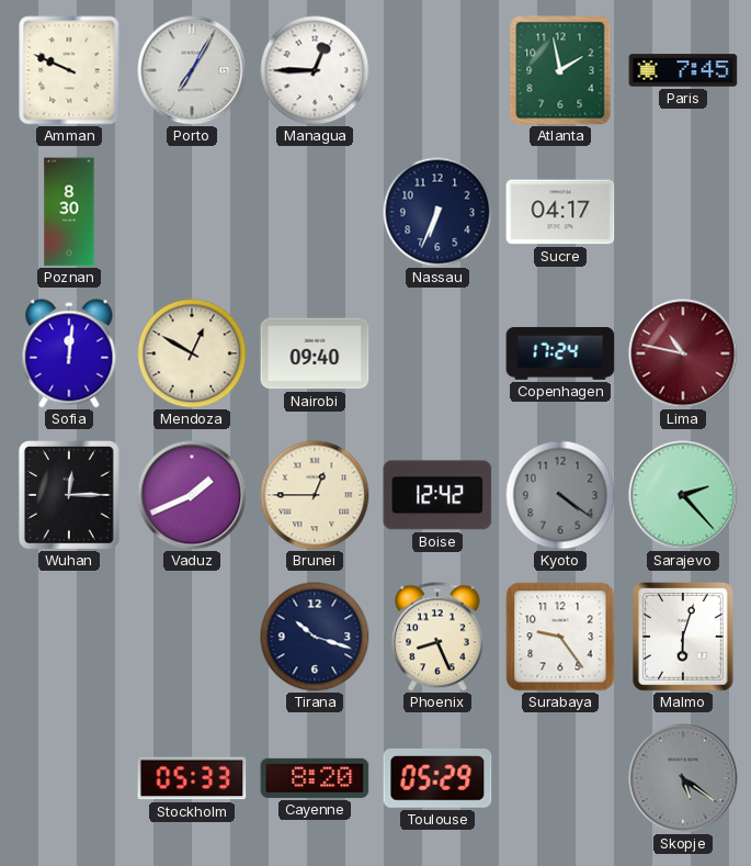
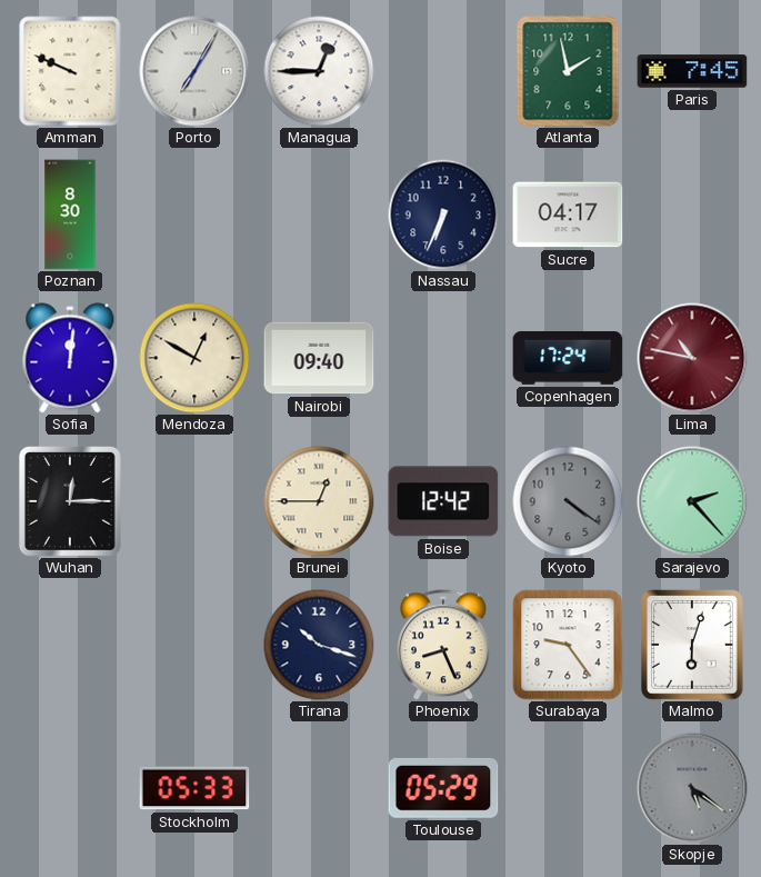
Vaduz: 1:41 -> none (192, 495)
Cayenne: 8:20 -> none (315, 778)
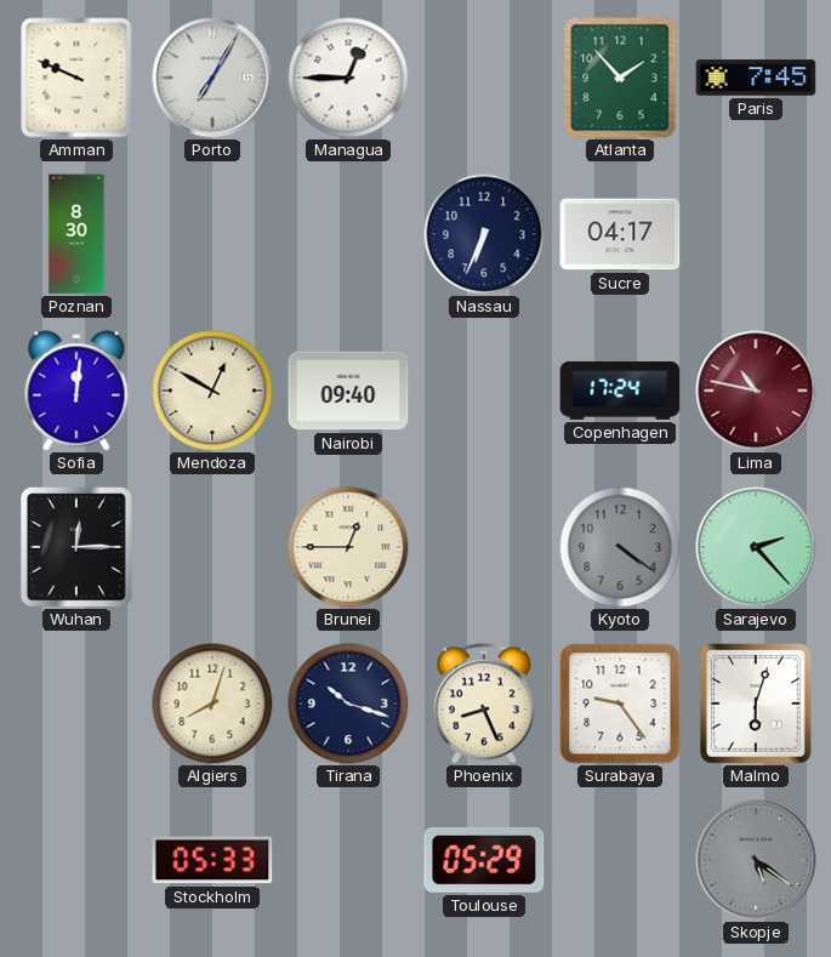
Atlanta: 1:58 -> 1:53 (620, 78)
Boise: 12:42 -> none (443, 501)
Algiers: none -> 8:03 (212, 703)
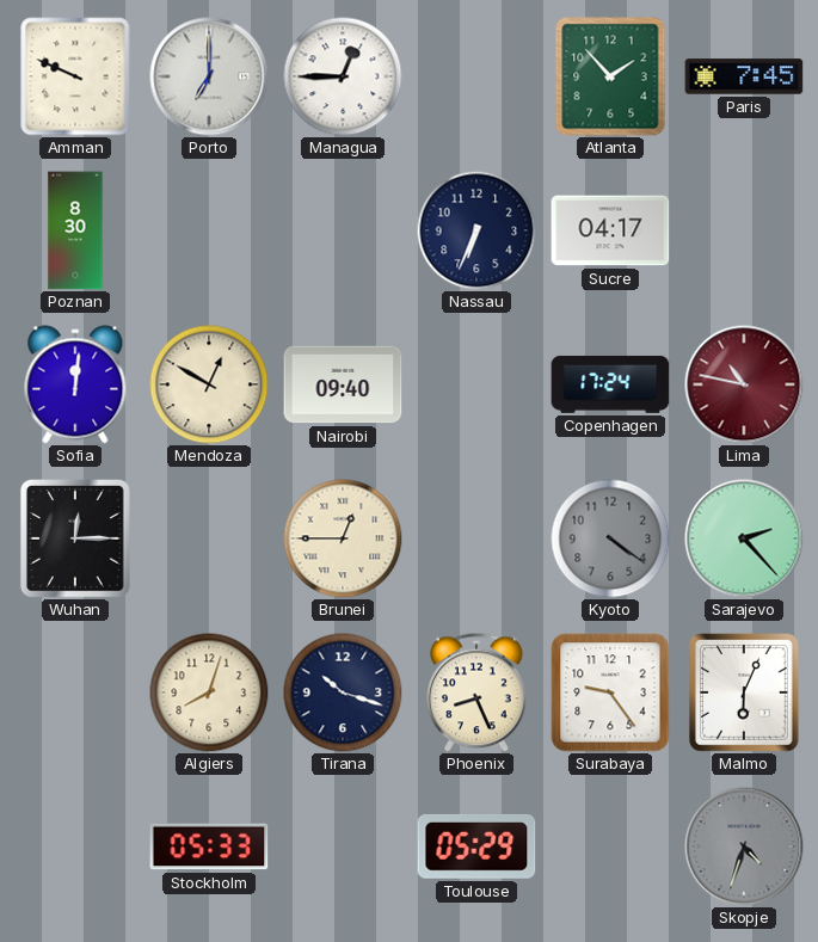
Porto: 7:05 -> 7:00 (209, 76)
Malmo: 6:03 -> 6:04 (744, 694)
Skopje: 5:21 -> 4:33 (744, 846)
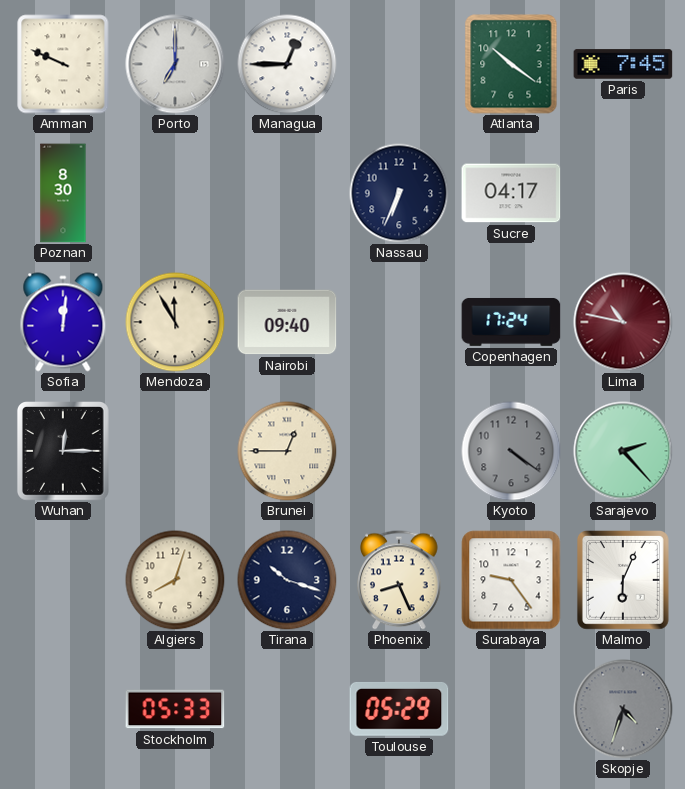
Atlanta: 1:53 -> 10:21 (511, 64)
Mendoza: 12:50 -> 11:55 (175, 322)
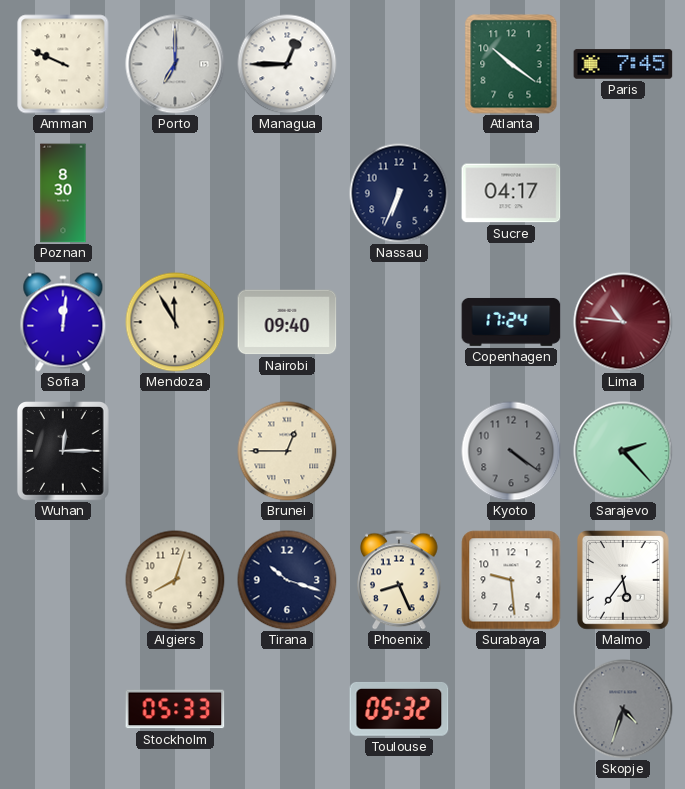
Lima: 10:47 -> 10:46 (623, 322)
Surabaya: 9:24 -> 9:29 (511, 580)
Malmo: 6:04 -> 5:36 (623, 581)
Toulouse: 05:29 -> 05:32 (399, 709)
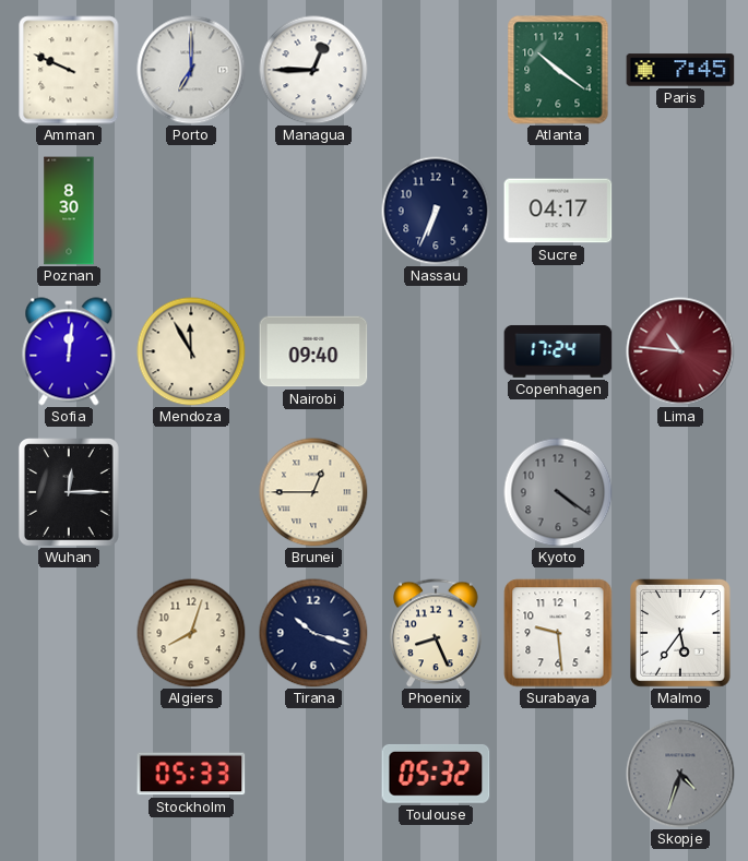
Sarajevo: 2:23 -> none (623, 451)
